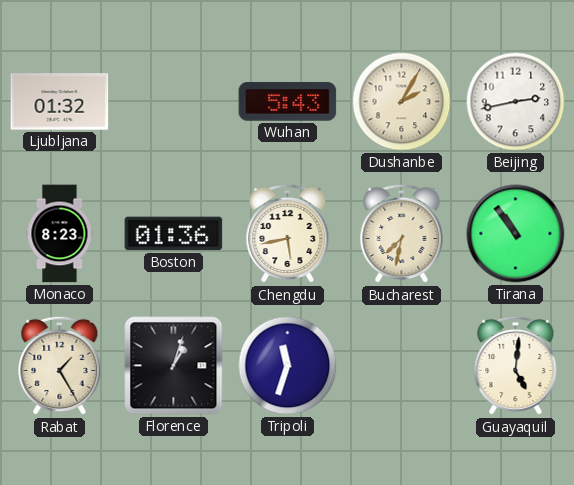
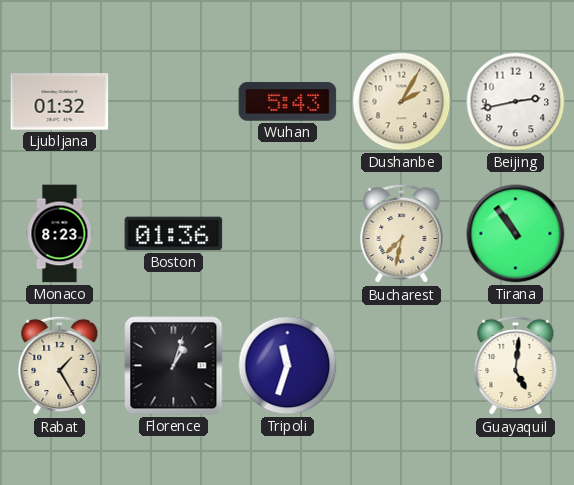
Chengdu: 5:43 -> none (288, 234)
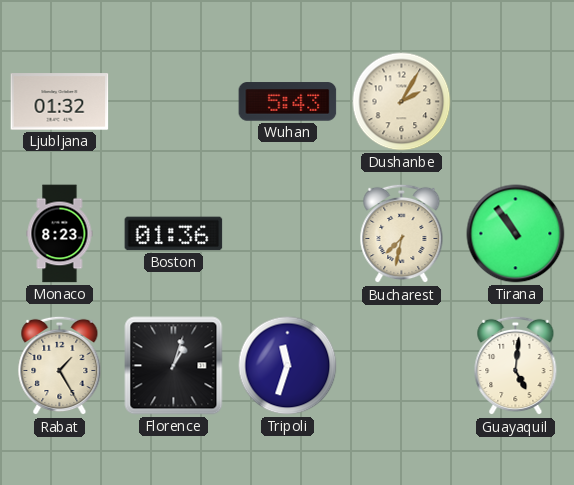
Beijing: 2:43 -> none (516, 102)
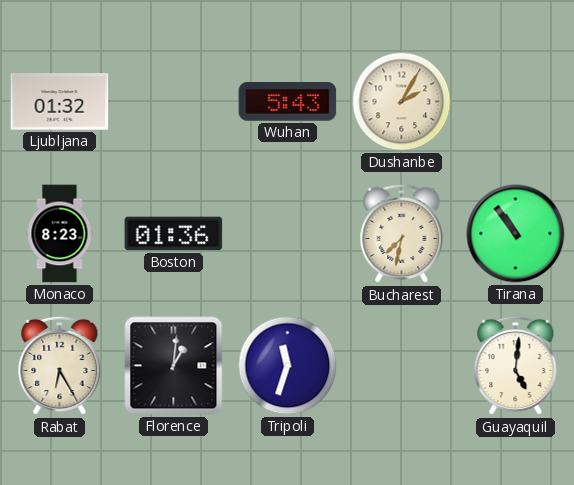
Rabat: 1:25 -> 6:25 (60, 366)
Florence: 1:03 -> 1:01 (174, 366)
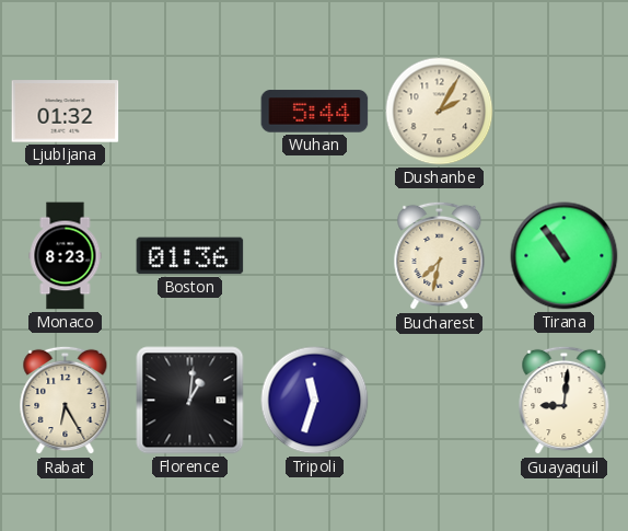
Wuhan: 5:43 -> 5:44 (315, 112)
Guayaquil: 5:01 -> 9:01 (565, 401)
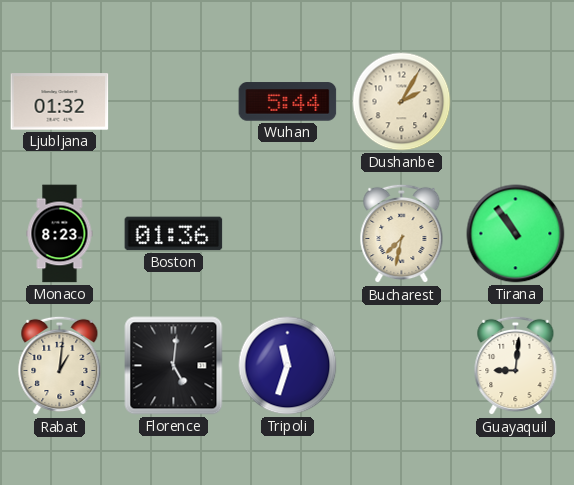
Rabat: 6:25 -> 1:01 (60, 366)
Florence: 1:01 -> 5:01 (174, 366)
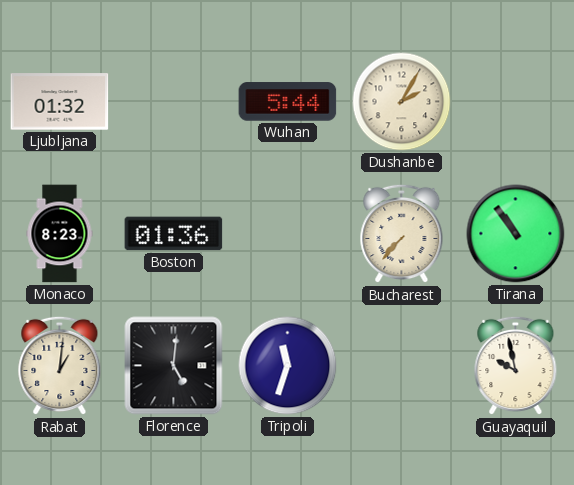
Bucharest: 7:32 -> 7:37 (402, 234)
Guayaquil: 9:01 -> 9:58 (516, 366)
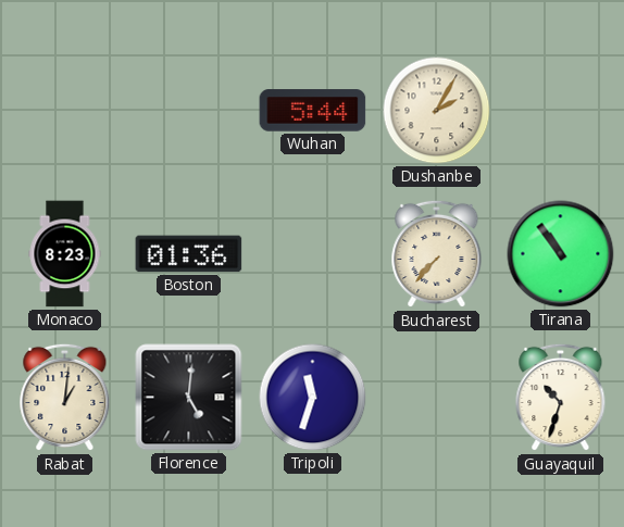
Ljubljana: 01:32 -> none (60, 102)
Guayaquil: 9:58 -> 10:33 (561, 398)
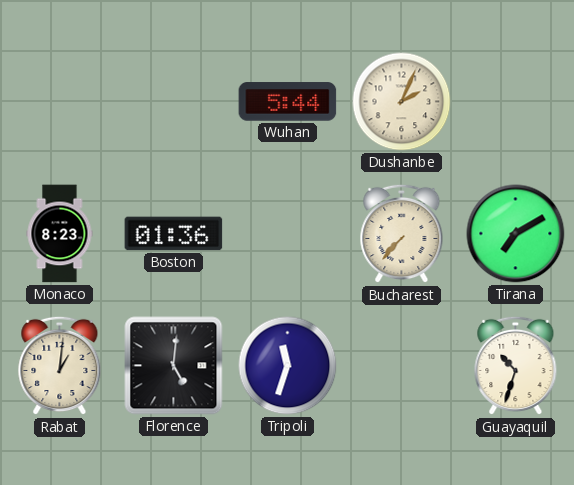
Dushanbe: 2:05 -> 2:04 (402, 102)
Tirana: 10:54 -> 7:10 (516, 234)
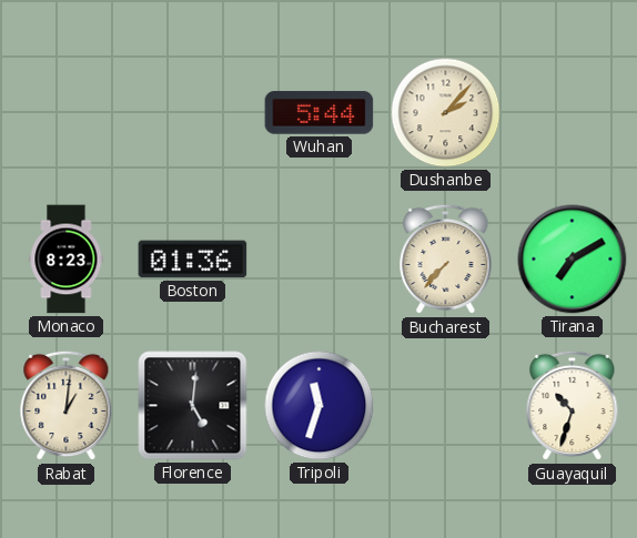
Dushanbe: 2:04 -> 2:07 (446, 113)
